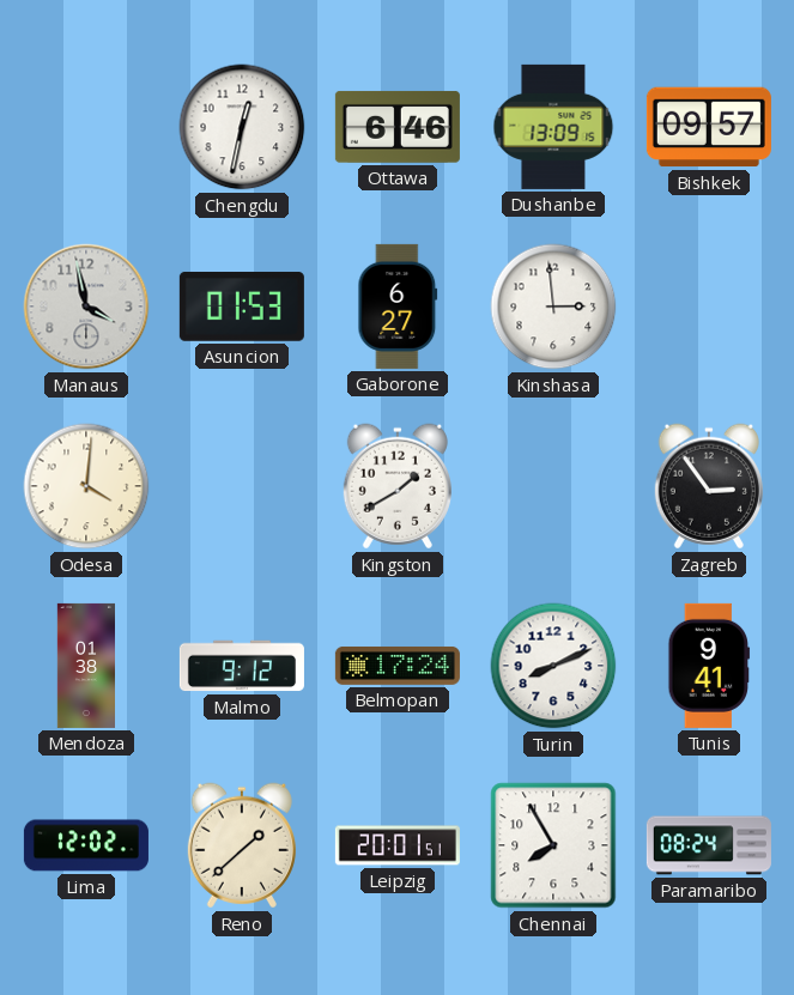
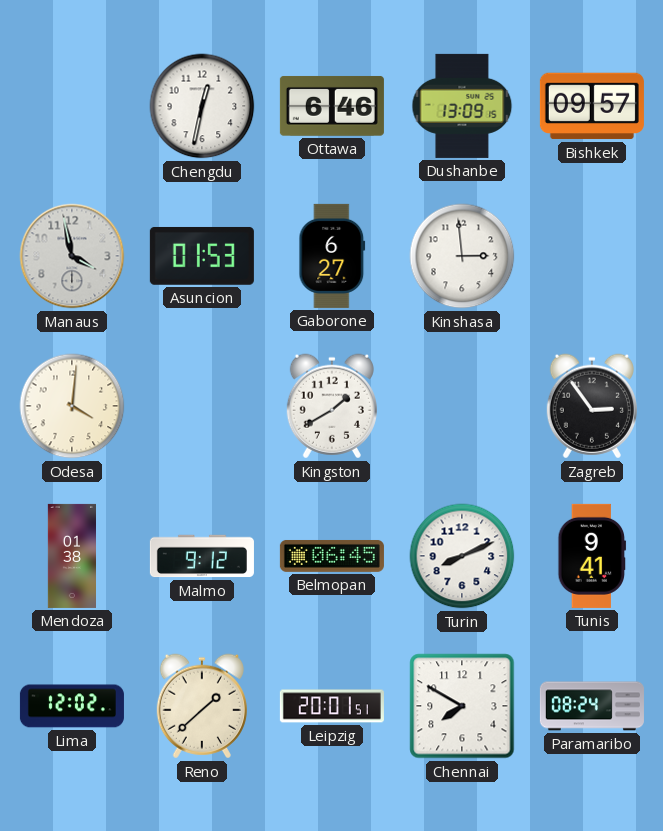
Belmopan: 17:24 -> 06:45 (332, 556)
Chennai: 7:55 -> 7:50 (462, 706)
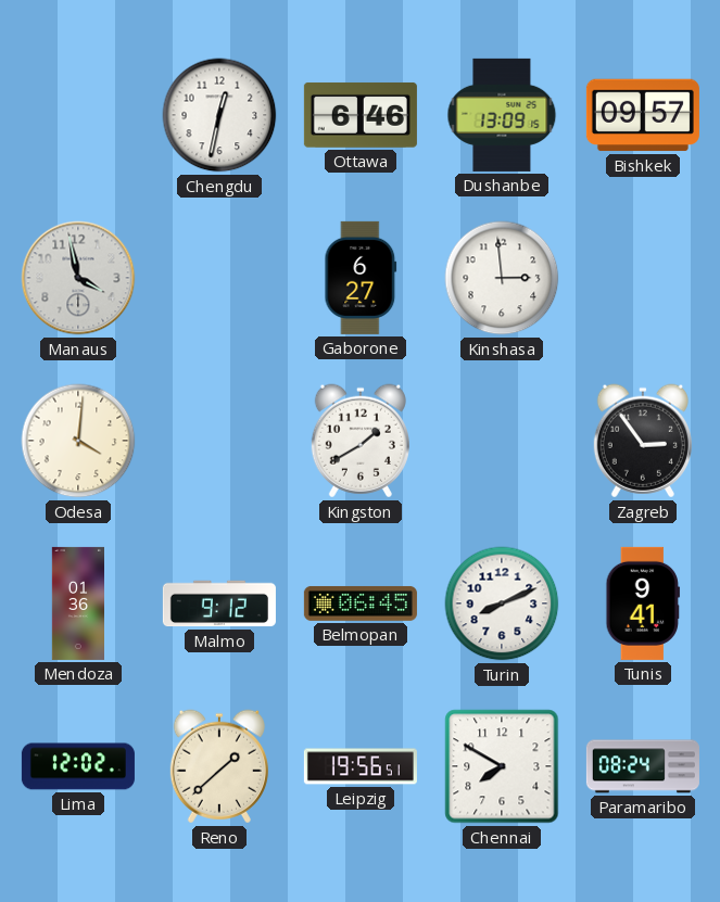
Asuncion: 01:53 -> none (202, 256)
Mendoza: 01:38 -> 01:36 (77, 604)
Leipzig: 20:01 -> 19:56 (361, 766)
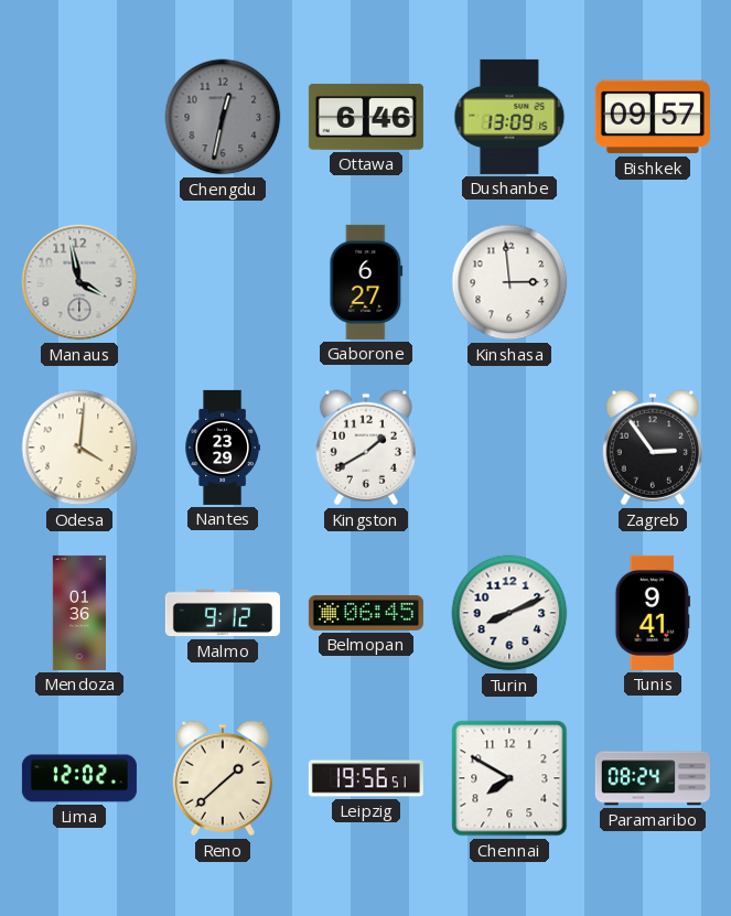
Chengdu dial: white -> grey (223, 117)
Nantes: none -> 23:29 (223, 448)
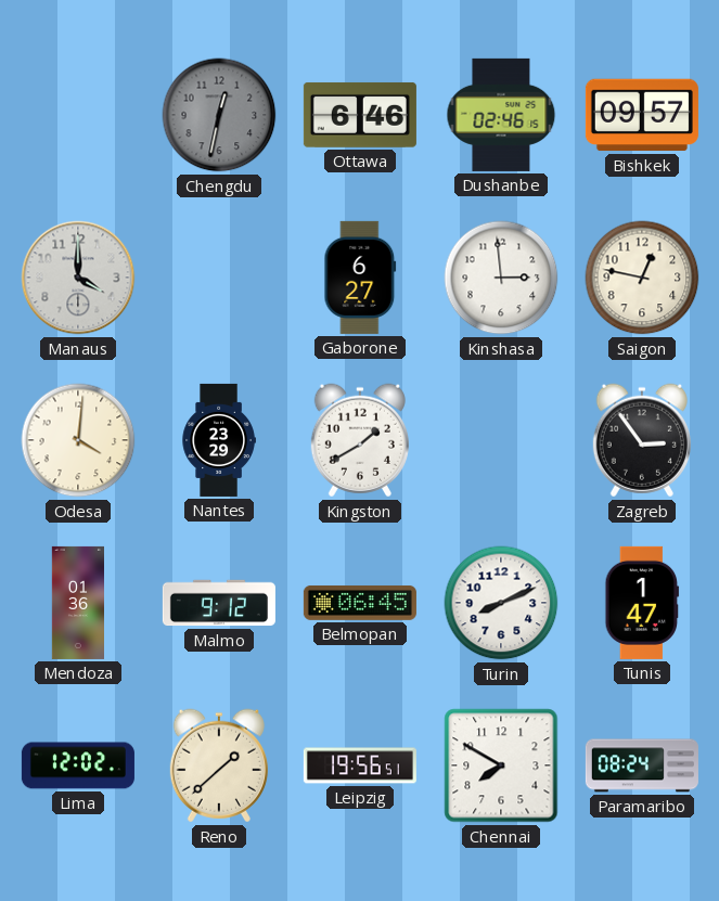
Dushanbe: 13:09 -> 02:46 (501, 115)
Manaus: 3:58 -> 4:00 (78, 278)
Saigon: none -> 12:47 (642, 278)
Tunis: 9:41 -> 1:47 (642, 603)
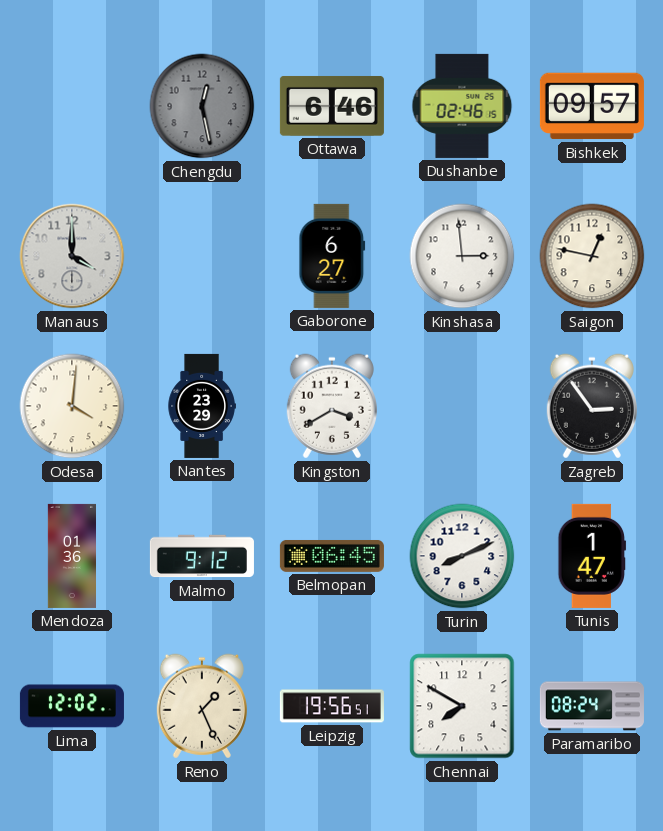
Chengdu: 12:32 -> 12:28 (202, 106)
Kingston: 1:40 -> 3:40 (332, 406)
Reno: 1:38 -> 1:26 (202, 706)
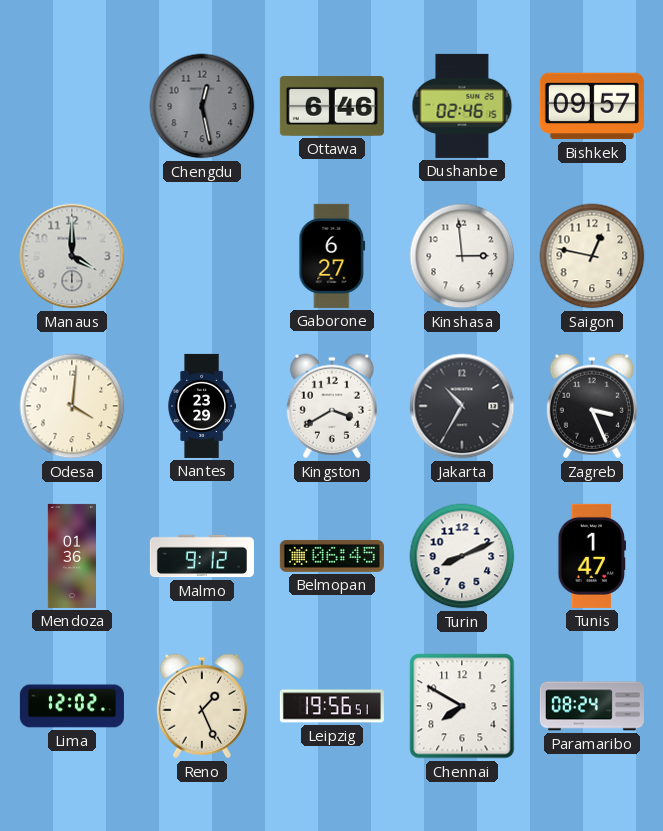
Jakarta: none -> 10:35 (462, 406)
Zagreb: 2:54 -> 3:26 (592, 406)
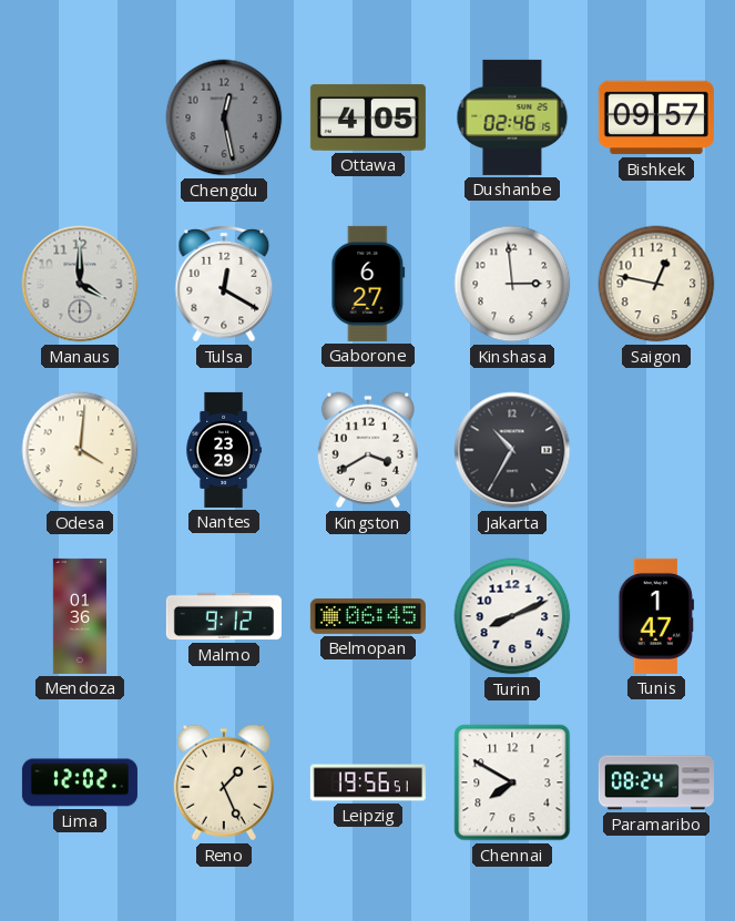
Ottawa: 6:46 -> 4:05 (368, 117)
Tulsa: none -> 12:20 (224, 284)
Zagreb: 3:26 -> none (592, 406)
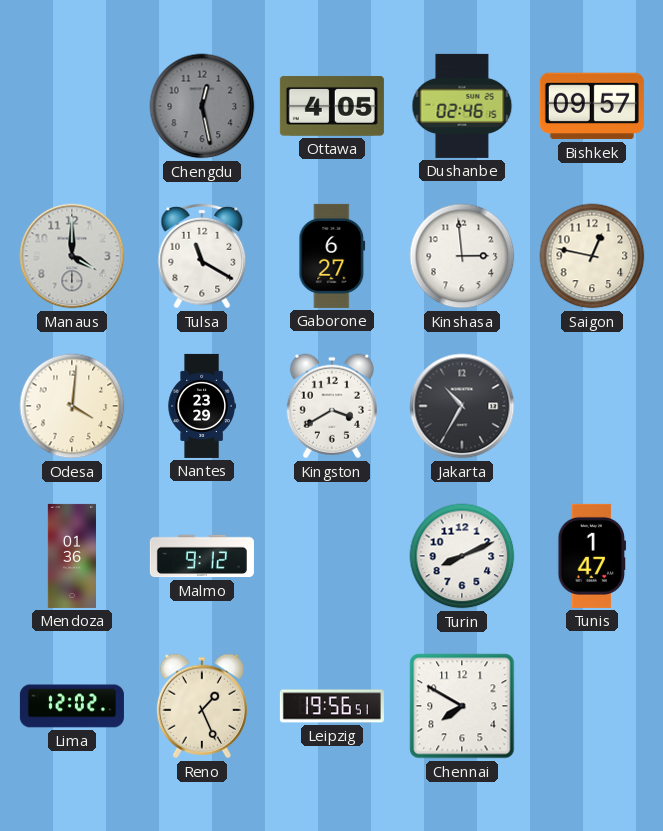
Tulsa: 12:20 -> 11:20 (202, 256)
Belmopan: 06:45 -> none (368, 616)
Paramaribo: 08:24 -> none (656, 782)
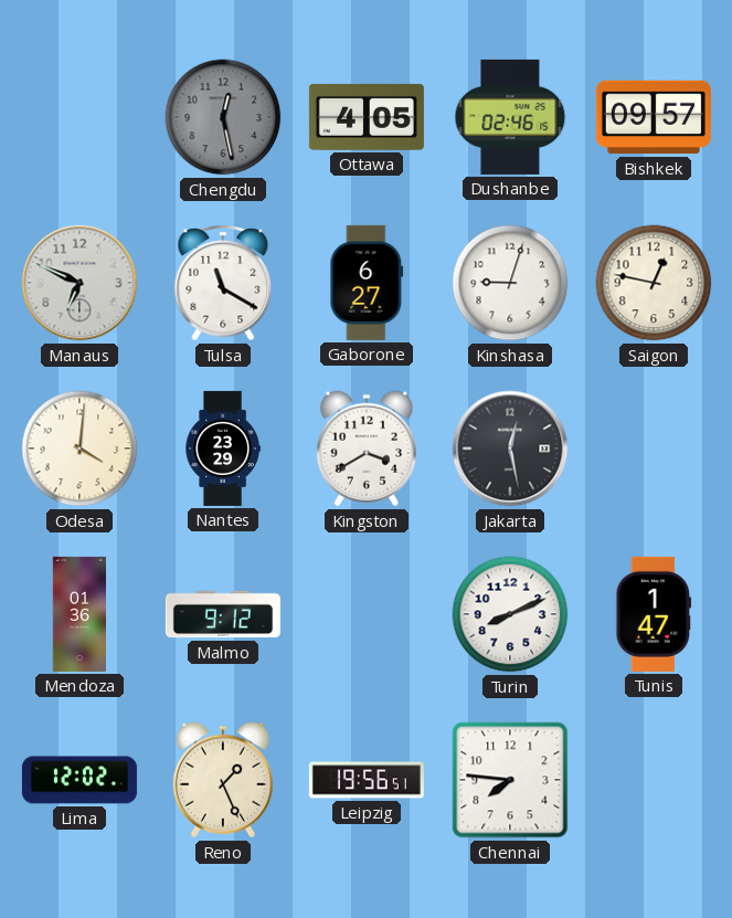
Manaus: 4:00 -> 6:49 (79, 283)
Kinshasa: 2:59 -> 9:03 (510, 283)
Jakarta: 10:35 -> 12:28 (510, 449)
Chennai: 7:50 -> 7:46 (510, 780)
